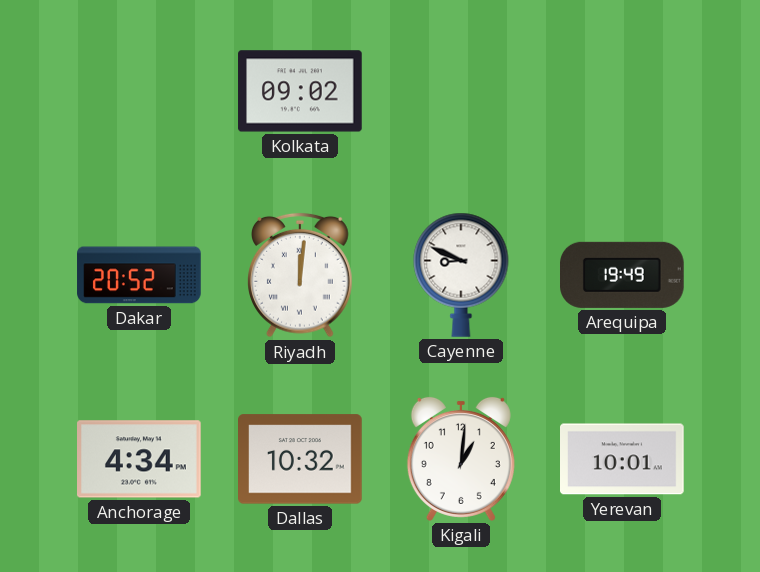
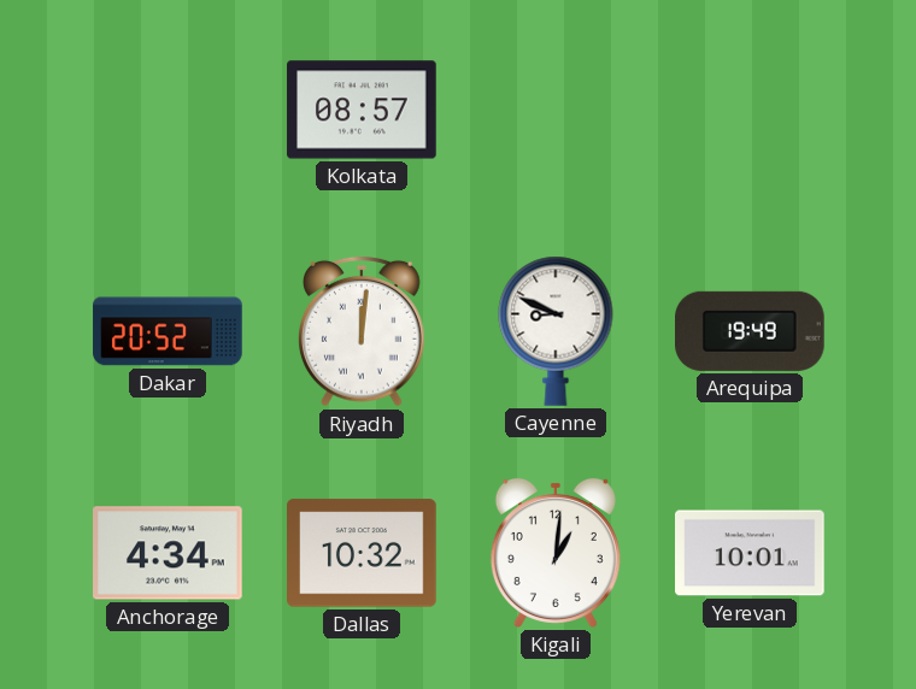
Kolkata: 09:02 -> 08:57 (362, 110)
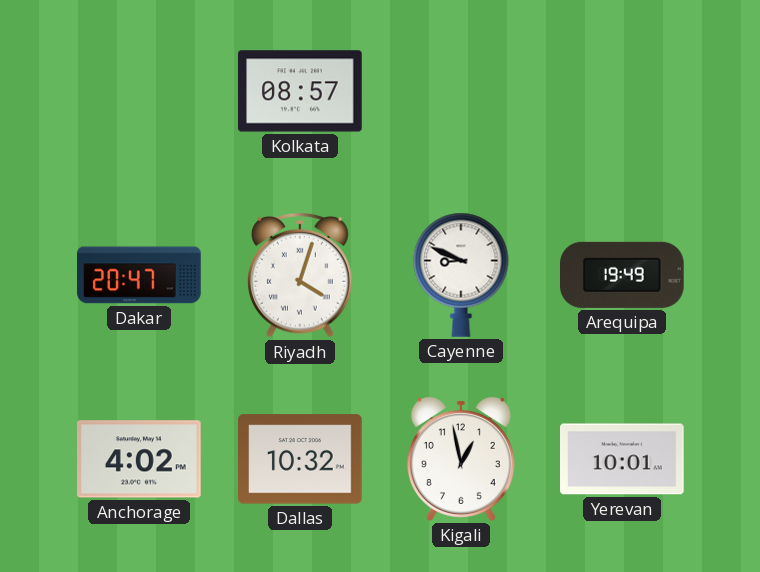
Dakar: 20:52 -> 20:47 (139, 275)
Riyadh: 12:01 -> 4:03 (301, 275)
Anchorage: 4:34 -> 4:02 (140, 459)
Kigali: 1:01 -> 12:58 (461, 459)
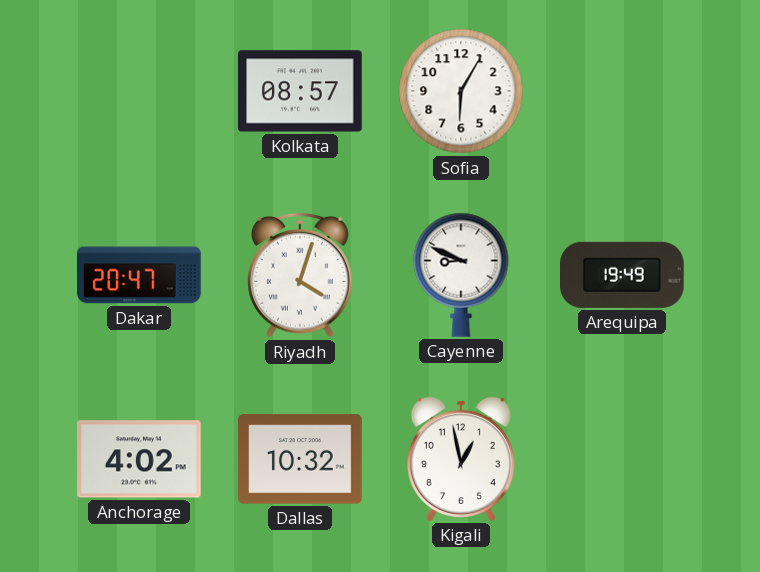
Sofia: none -> 6:05 (461, 91)
Yerevan: 10:01 -> none (622, 459)
